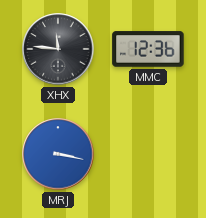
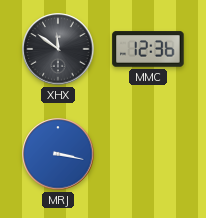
XHX: 11:46 -> 11:51 (58, 49)
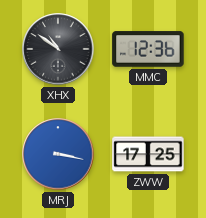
XHX: 11:51 -> 10:51 (58, 49)
ZWW: none -> 17:25 (148, 154)
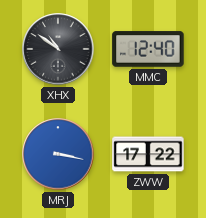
MMC: 12:36 -> 12:40 (148, 49)
ZWW: 17:25 -> 17:22 (148, 154)
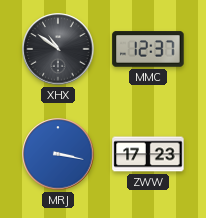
MMC: 12:40 -> 12:37 (148, 49)
ZWW: 17:22 -> 17:23 (148, 154)
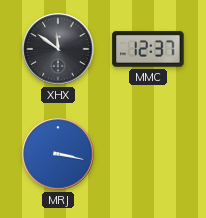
XHX: 10:51 -> 11:51 (58, 49)
ZWW: 17:23 -> none (148, 154)
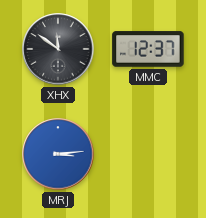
MRJ: 3:17 -> 3:14 (58, 154)
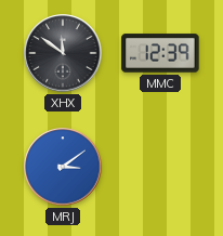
MMC: 12:37 -> 12:39 (160, 53)
MRJ: 3:14 -> 3:09 (63, 167)
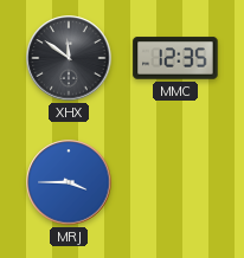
MMC: 12:39 -> 12:35 (175, 58)
MRJ: 3:09 -> 3:45 (69, 182)
